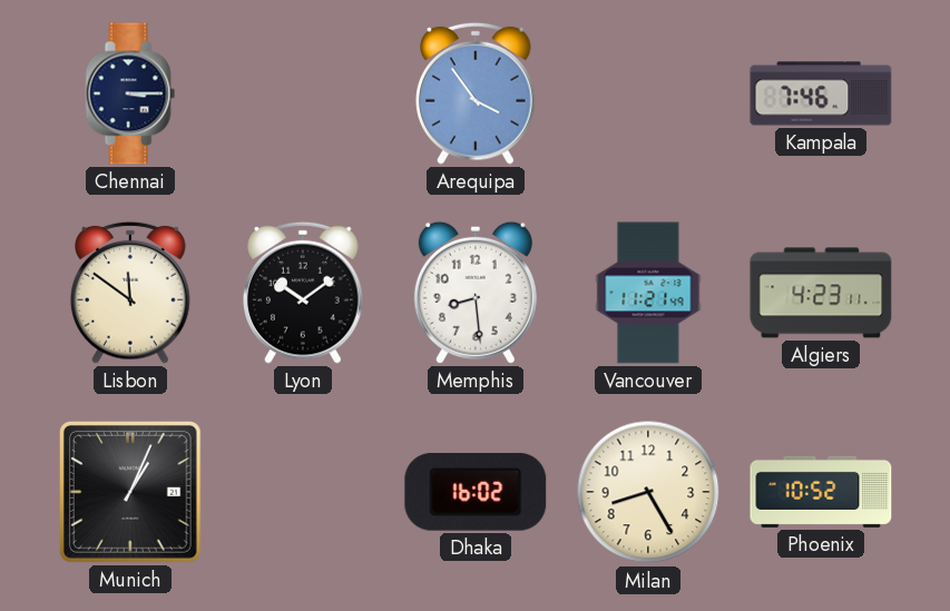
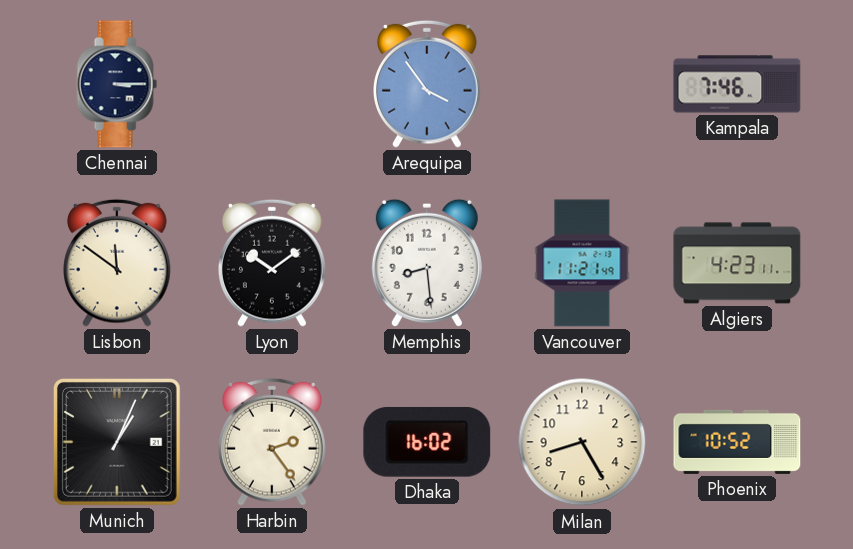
Harbin: none -> 2:24 (273, 442)
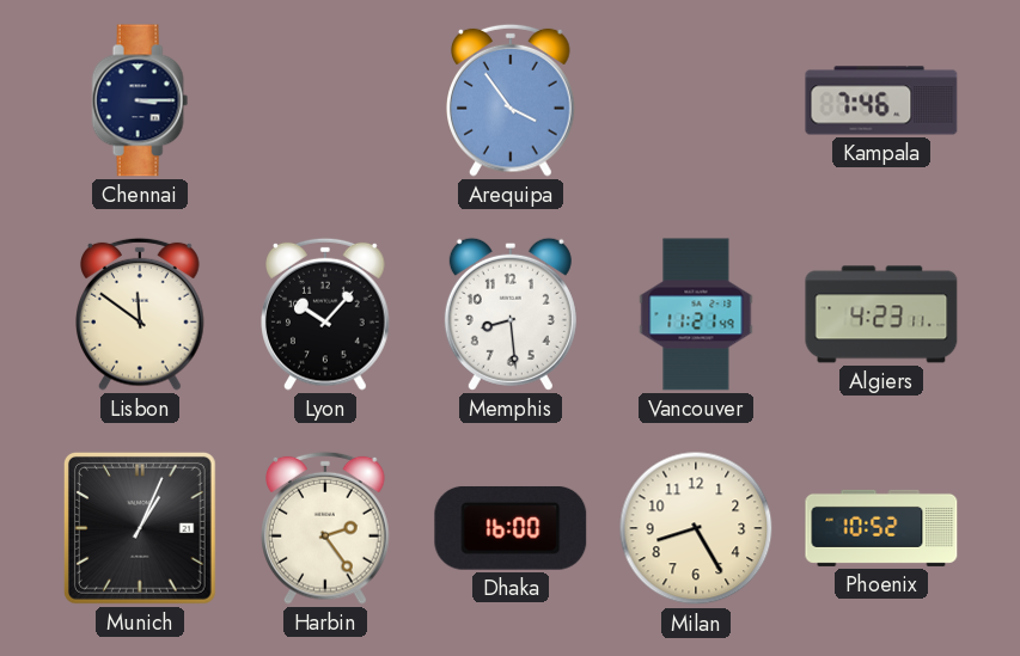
Lyon: 10:09 -> 10:07 (326, 314)
Dhaka: 16:02 -> 16:00 (511, 528)
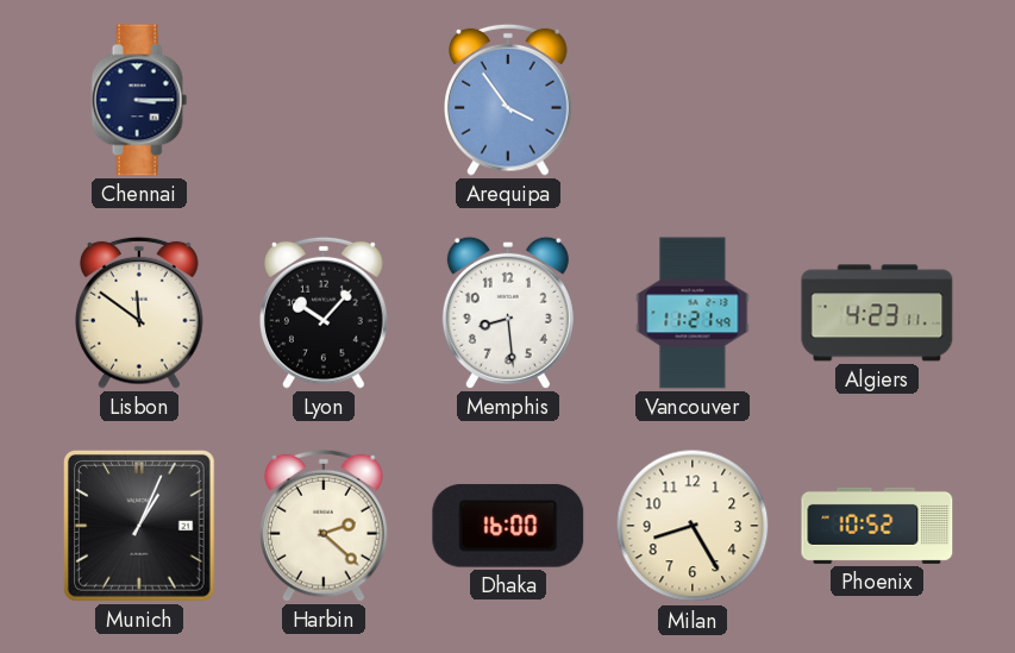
Kampala: 7:46 -> none (881, 100)
Harbin: 2:24 -> 2:22 (325, 526)
